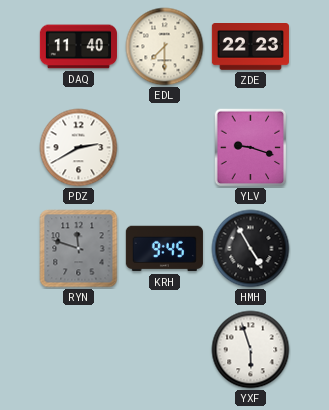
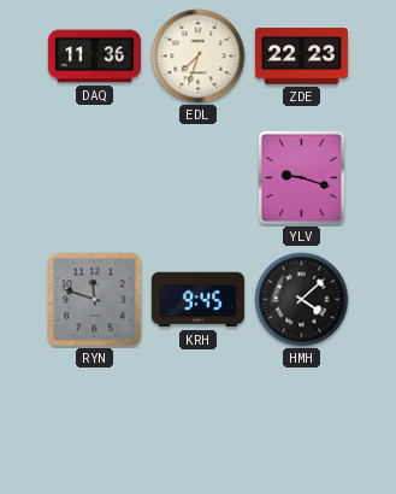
DAQ: 11:40 -> 11:36 (94, 57)
EDL: 7:30 -> 7:33 (199, 57)
PDZ: 2:40 -> none (79, 148)
HMH: 4:55 -> 4:08 (302, 300)
YXF: 5:57 -> none (251, 350)
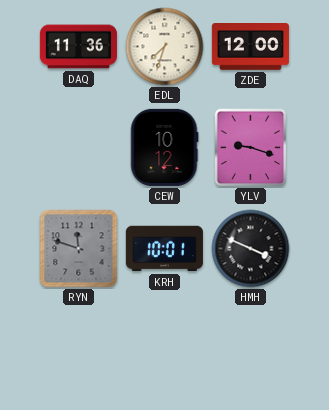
ZDE: 22:23 -> 12:00 (250, 47)
CEW: none -> 10:12 (164, 147)
KRH: 9:45 -> 10:01 (164, 249)
HMH: 4:08 -> 3:49 (251, 249)
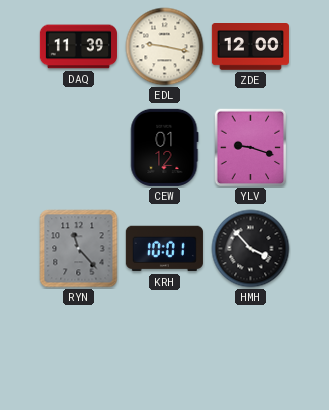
DAQ: 11:36 -> 11:39 (78, 47)
EDL: 7:33 -> 9:17 (165, 47)
CEW: 10:12 -> 01:12 (164, 147)
RYN: 11:48 -> 11:23 (79, 249)
HMH: 3:49 -> 3:53 (251, 249)
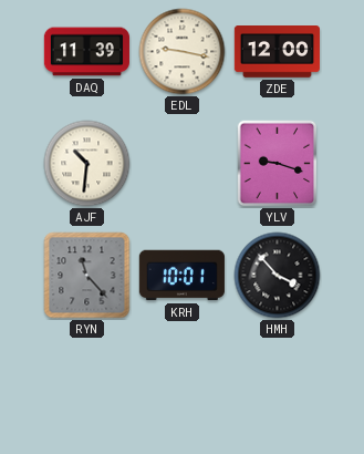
AJF: none -> 10:31 (87, 164)
CEW: 01:12 -> none (164, 147)
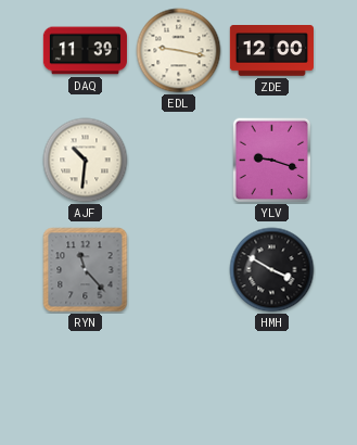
KRH: 10:01 -> none (181, 276)
HMH: 3:53 -> 3:50 (272, 270)
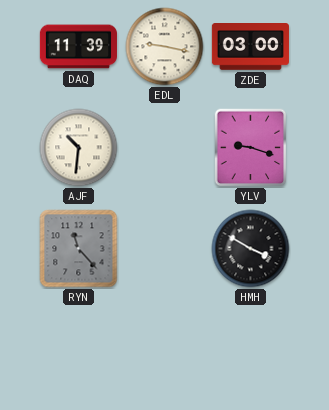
ZDE: 12:00 -> 03:00 (250, 47)
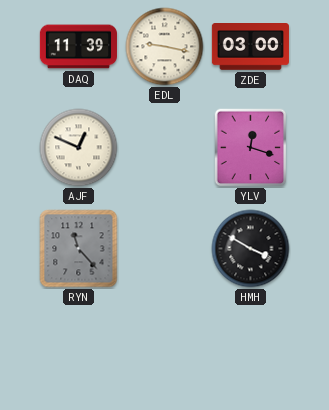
AJF: 10:31 -> 12:49 (79, 148)
YLV: 9:18 -> 12:18 (251, 148)
